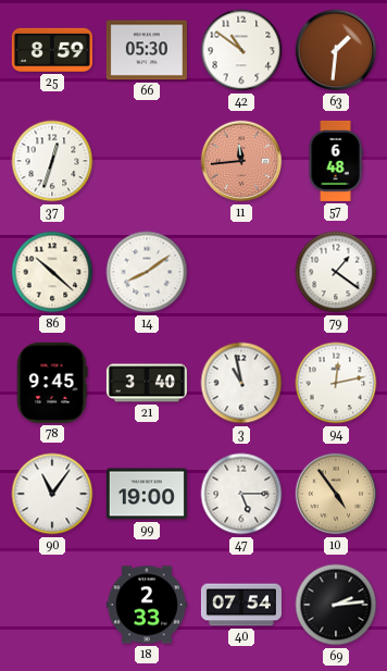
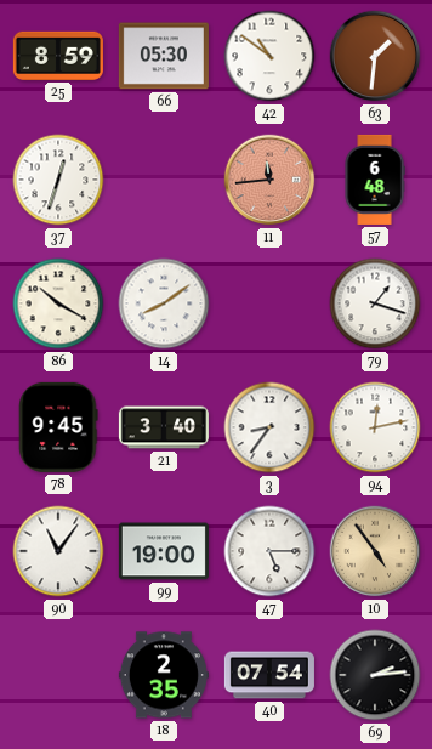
86: 10:22 -> 10:20 (58, 303)
79: 1:21 -> 1:18 (375, 303)
3: 10:58 -> 8:36 (269, 427)
18: 2:33 -> 2:35 (164, 675)
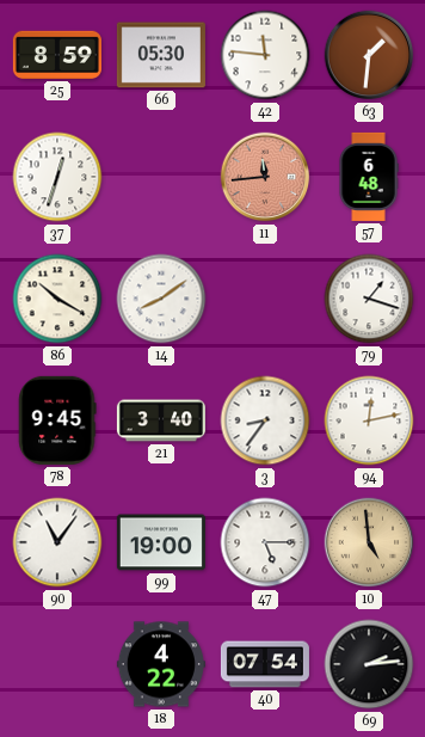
42: 10:51 -> 11:46 (265, 55)
10: 4:54 -> 4:59 (369, 542)
18: 2:35 -> 4:22 (161, 664)
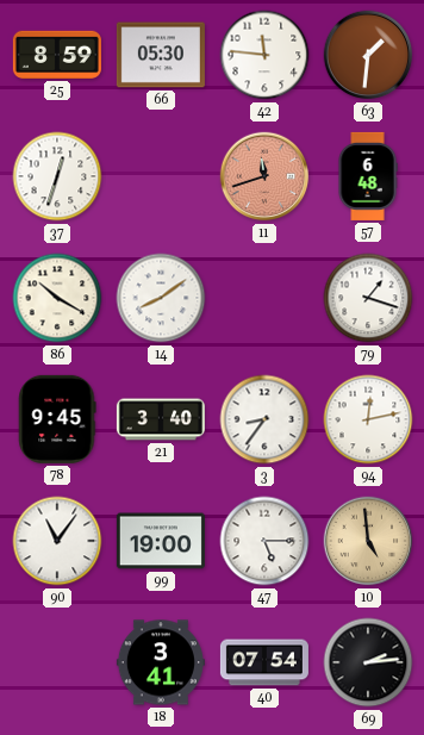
11: 11:44 -> 11:42 (264, 176)
18: 4:22 -> 3:41 (161, 662)
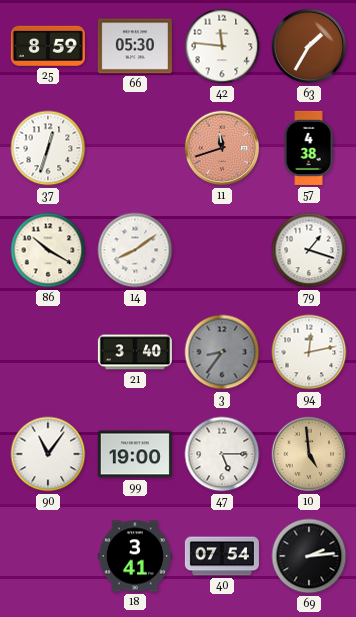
63: 1:31 -> 1:35 (309, 46)
57: 6:48 -> 4:38 (309, 148)
78: 9:45 -> none (57, 419)
3 dial: white -> grey (222, 352)
